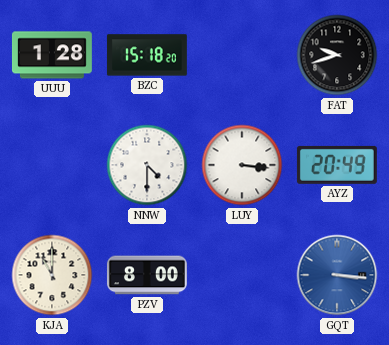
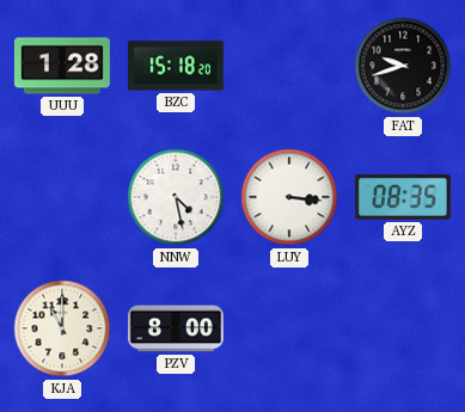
NNW: 4:30 -> 4:28 (176, 197)
AYZ: 20:49 -> 08:35 (403, 197)
GQT: 3:16 -> none (337, 275)
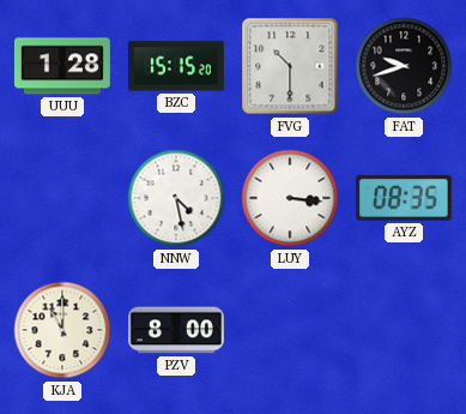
BZC: 15:18 -> 15:15 (176, 66)
FVG: none -> 10:30 (290, 66)
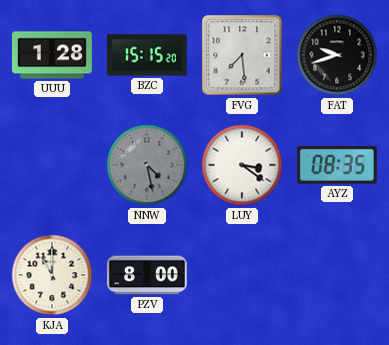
FVG: 10:30 -> 7:29 (242, 55)
NNW dial: white -> grey (147, 165)
LUY: 3:16 -> 3:21 (242, 165)
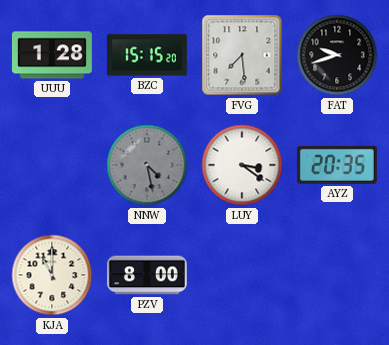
AYZ: 08:35 -> 20:35 (337, 165)
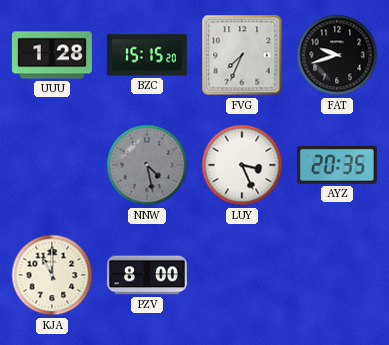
FVG: 7:29 -> 7:34 (242, 55)
LUY: 3:21 -> 3:26 (242, 165)
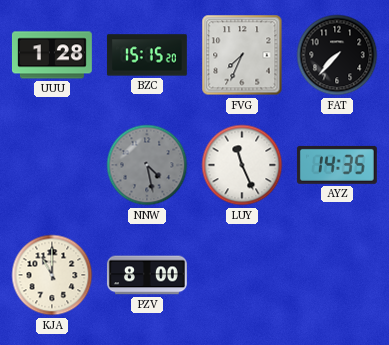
FAT: 9:42 -> 7:37 (337, 55)
LUY: 3:26 -> 11:26 (242, 165)
AYZ: 20:35 -> 14:35 (337, 165)
